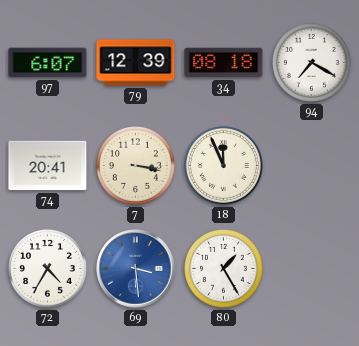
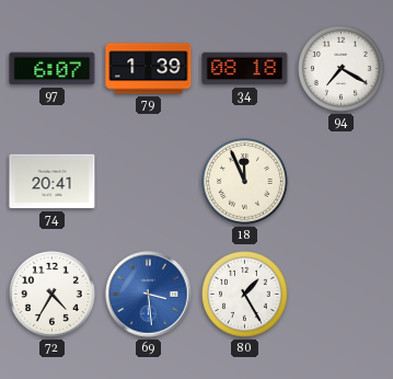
79: 12:39 -> 1:39 (149, 69)
7: 3:17 -> none (136, 166)
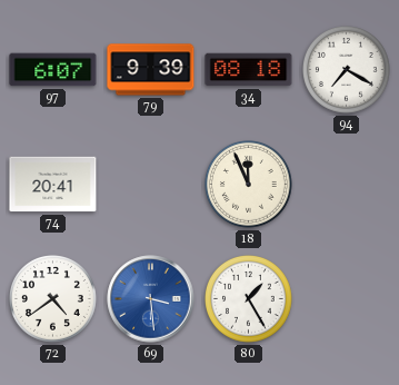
79: 1:39 -> 9:39 (151, 70)
72: 4:35 -> 4:39 (53, 299)
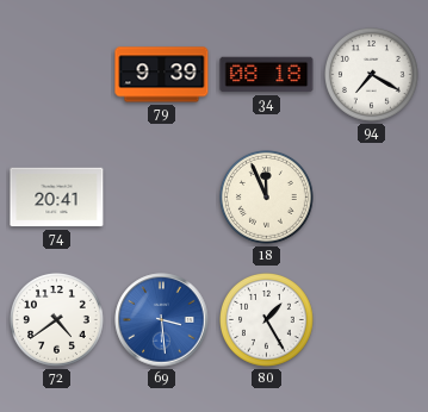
97: 6:07 -> none (53, 70)
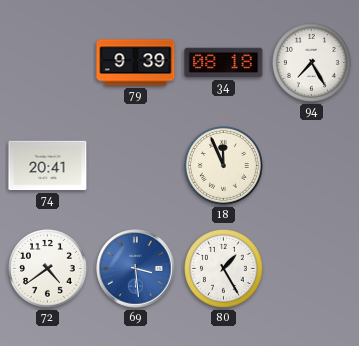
94: 7:20 -> 7:25 (312, 63)
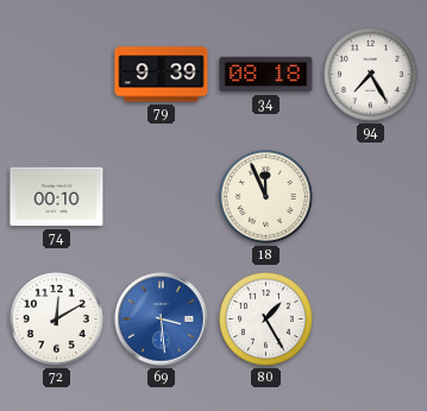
74: 20:41 -> 00:10 (57, 197)
72: 4:39 -> 12:10 (57, 320)
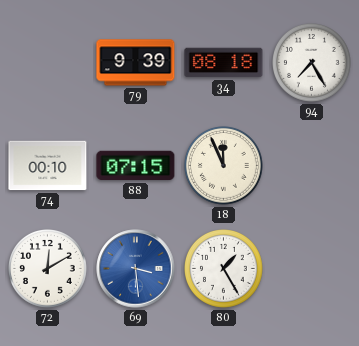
88: none -> 07:15 (136, 166)
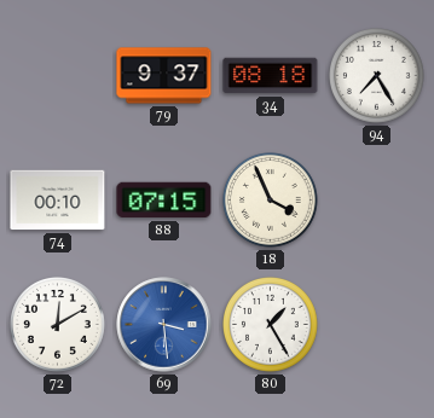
79: 9:39 -> 9:37 (164, 76)
18: 11:56 -> 3:56 (271, 201)
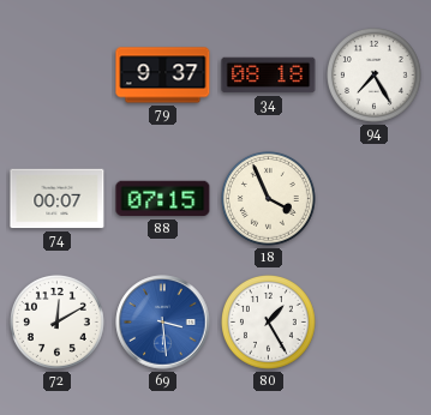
74: 00:10 -> 00:07 (58, 199)
